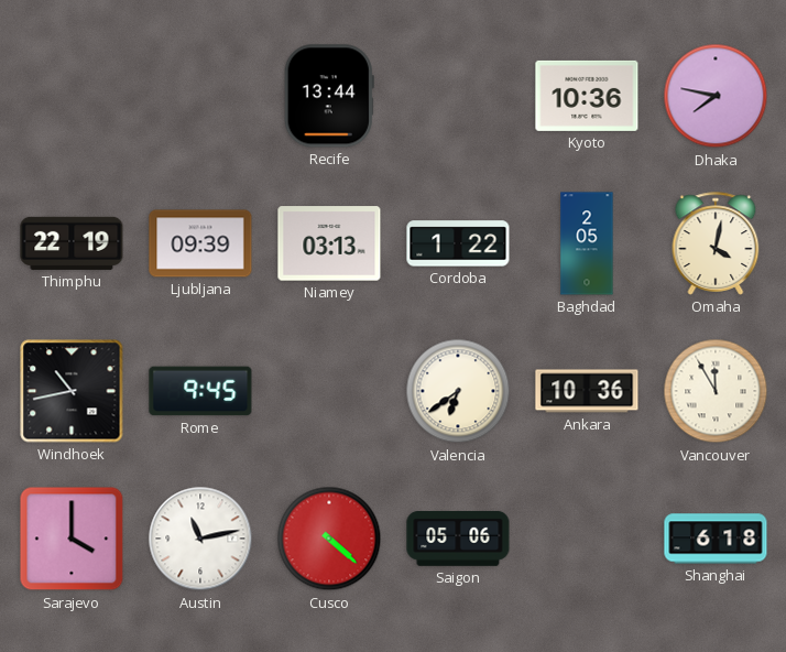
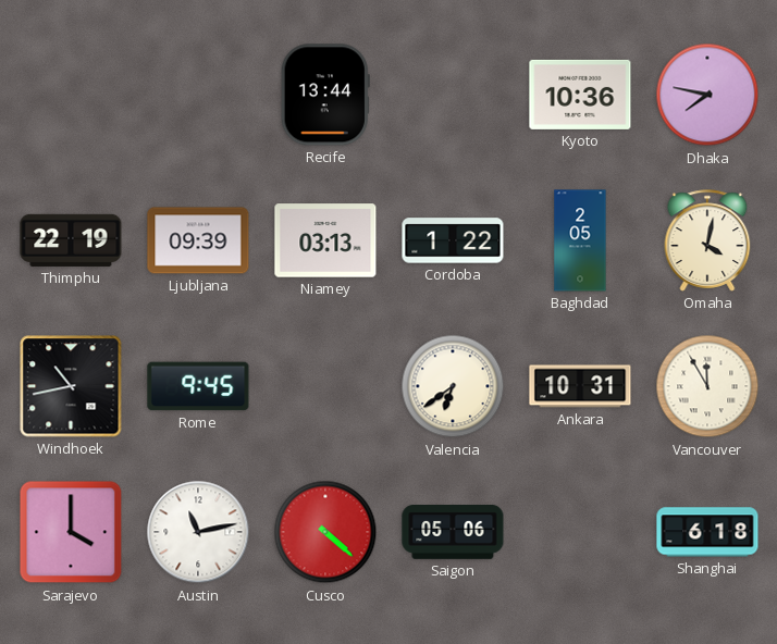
Ankara: 10:36 -> 10:31 (580, 386)
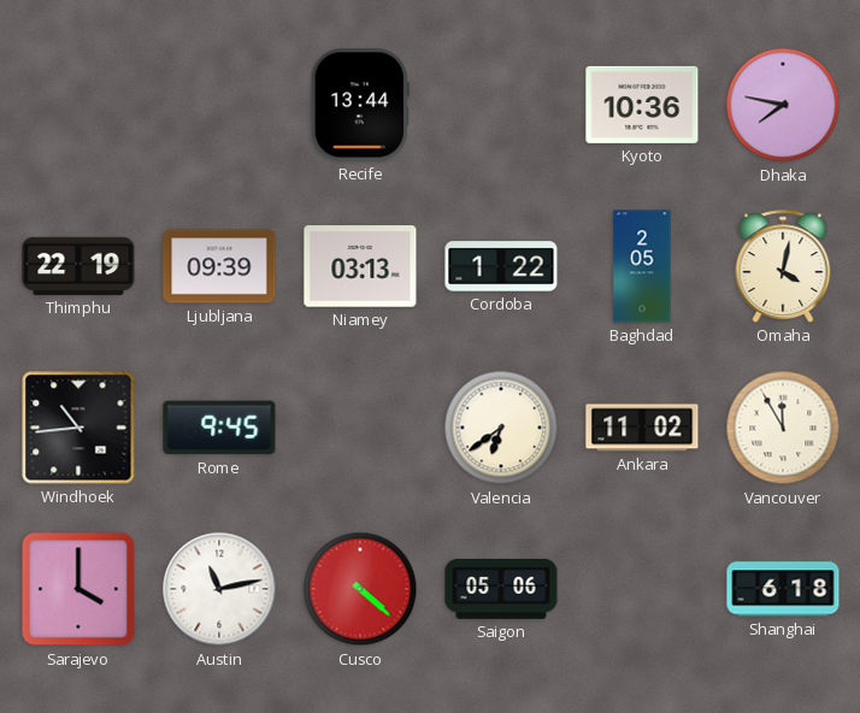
Windhoek: 10:43 -> 10:44 (78, 428)
Ankara: 10:31 -> 11:02 (642, 428)
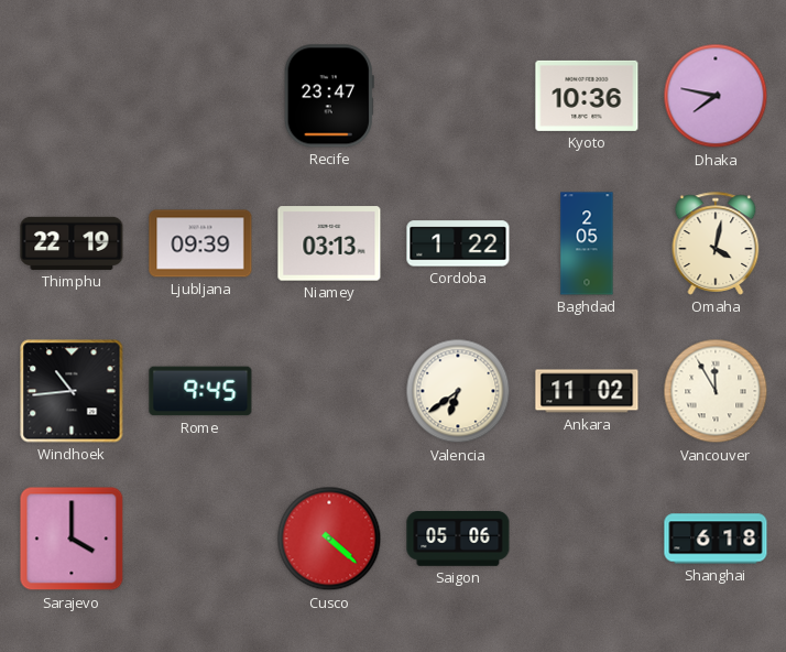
Recife: 13:44 -> 23:47 (329, 96)
Austin: 11:13 -> none (219, 589)
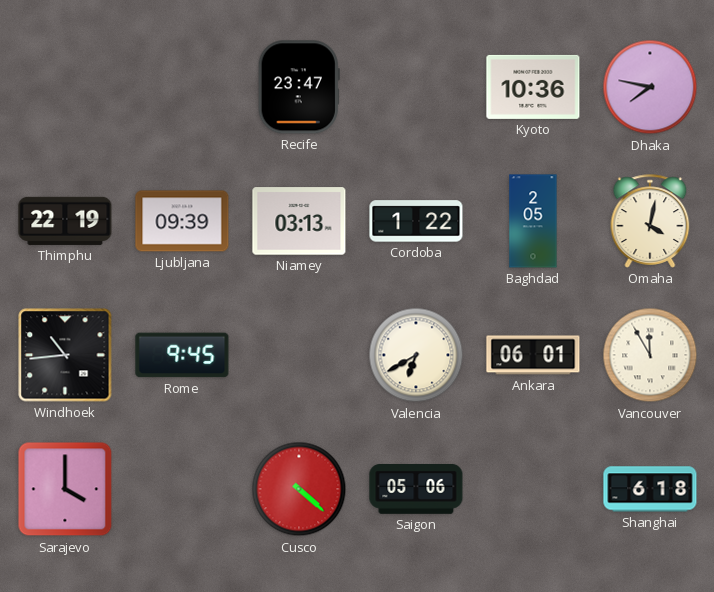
Valencia: 6:39 -> 6:40 (416, 355)
Ankara: 11:02 -> 06:01 (533, 355)
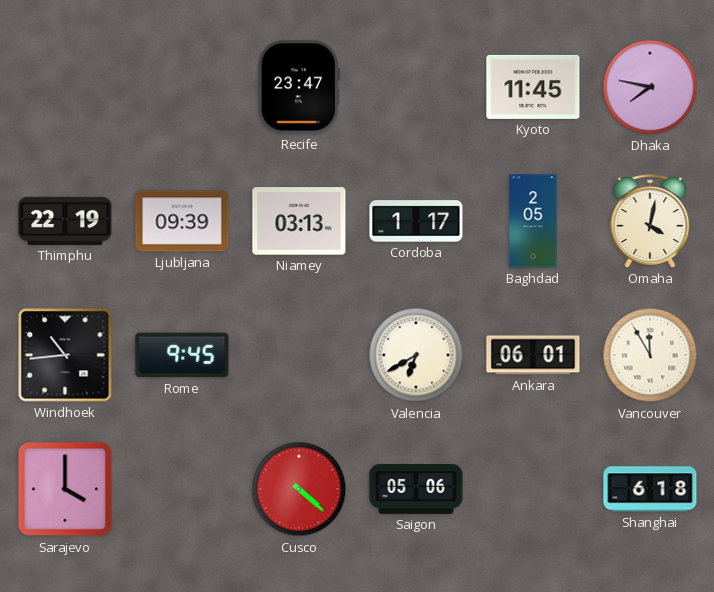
Kyoto: 10:36 -> 11:45 (533, 87)
Cordoba: 1:22 -> 1:17 (416, 221)
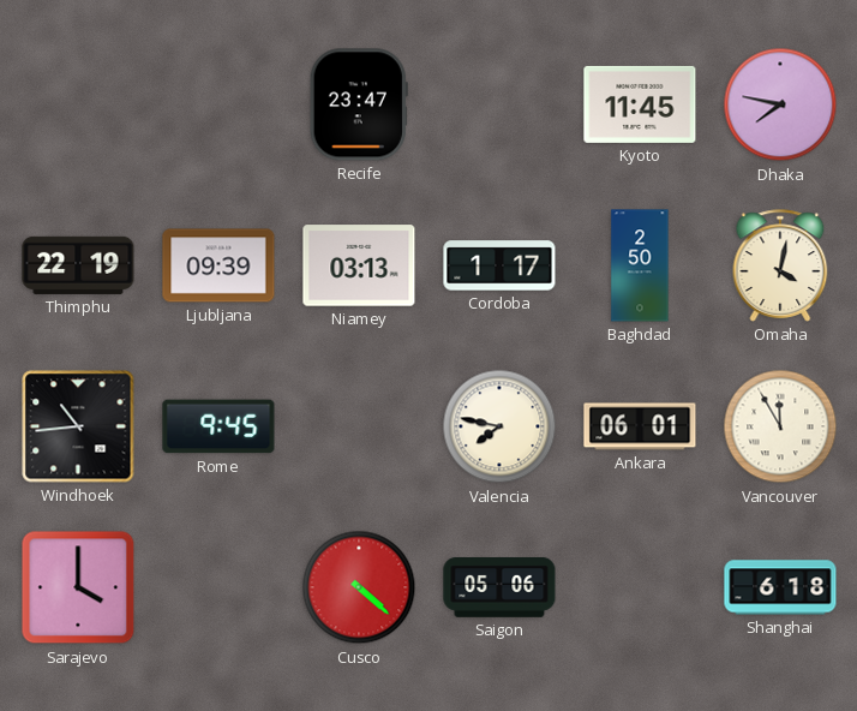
Baghdad: 2:05 -> 2:50 (640, 265)
Valencia: 6:40 -> 7:47 (499, 426)
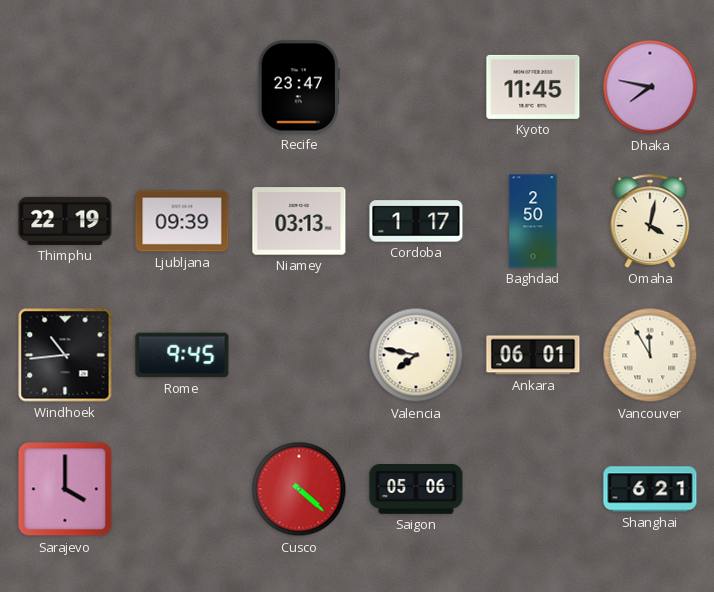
Shanghai: 6:18 -> 6:21 (650, 489)
